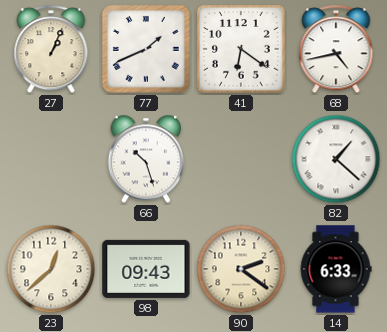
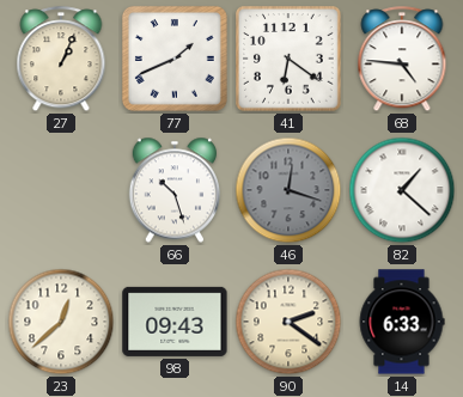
68: 4:43 -> 4:46 (402, 60)
46: none -> 12:18 (288, 190)
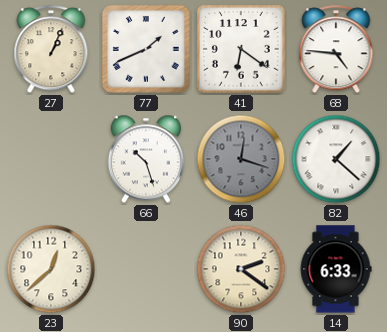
98: 09:43 -> none (175, 322)
